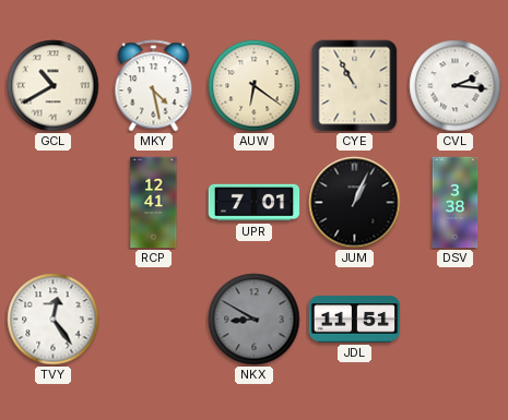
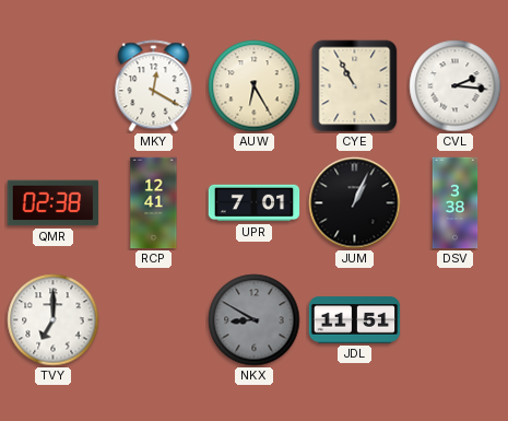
GCL: 10:40 -> none (54, 86)
MKY: 4:28 -> 12:20 (154, 86)
AUW: 6:21 -> 6:25 (255, 86)
QMR: none -> 02:38 (54, 203)
TVY: 12:24 -> 7:00 (54, 320)
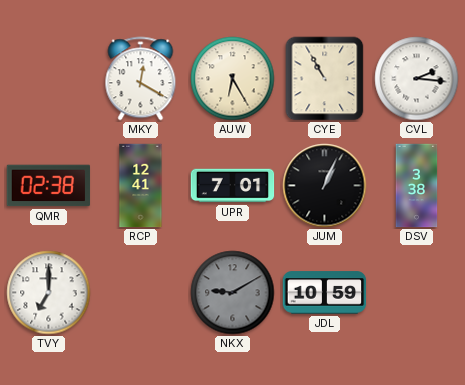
NKX: 8:50 -> 9:10 (233, 293)
JDL: 11:51 -> 10:59 (325, 293)
